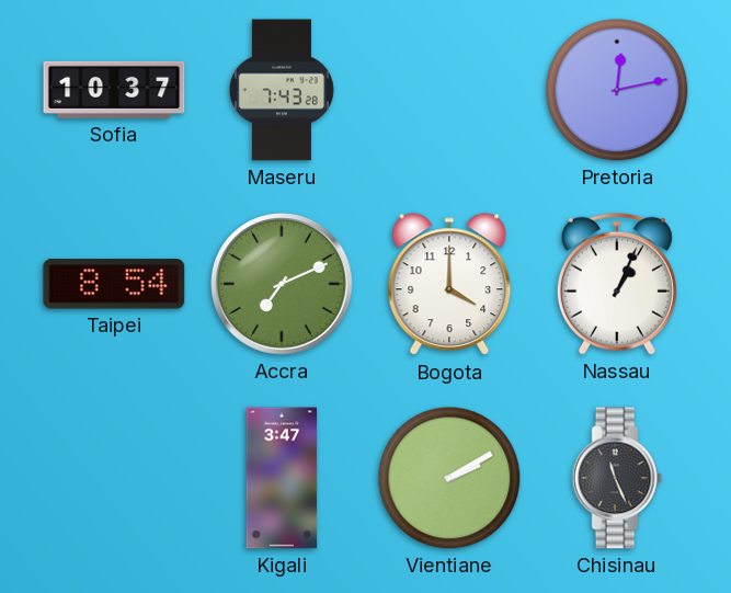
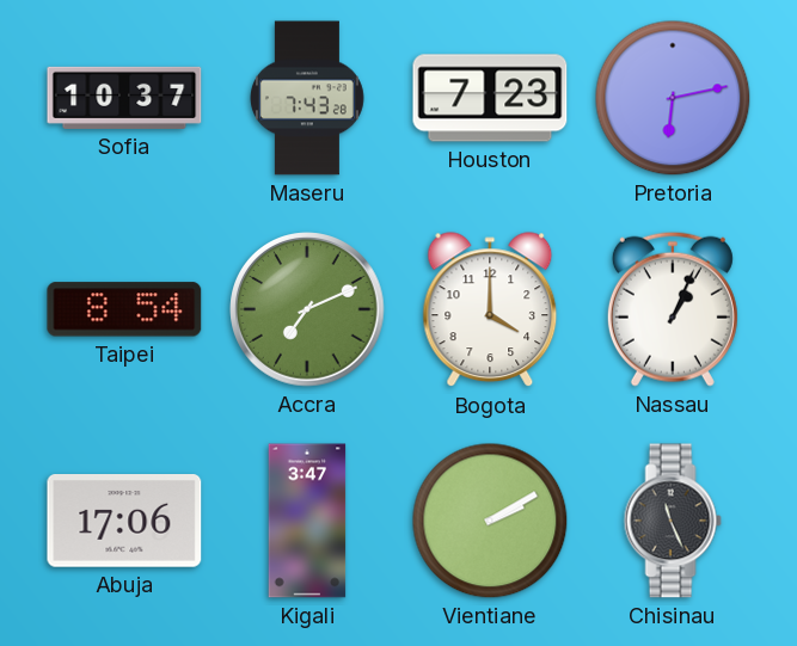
Houston: none -> 7:23 (490, 98)
Pretoria: 12:13 -> 6:13 (673, 98)
Abuja: none -> 17:06 (124, 522)
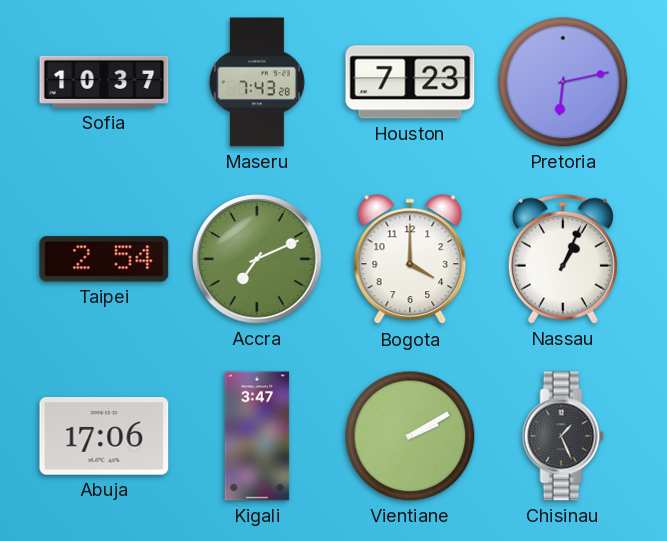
Taipei: 8:54 -> 2:54 (104, 259)
Chisinau: 11:26 -> 1:26 (563, 436)
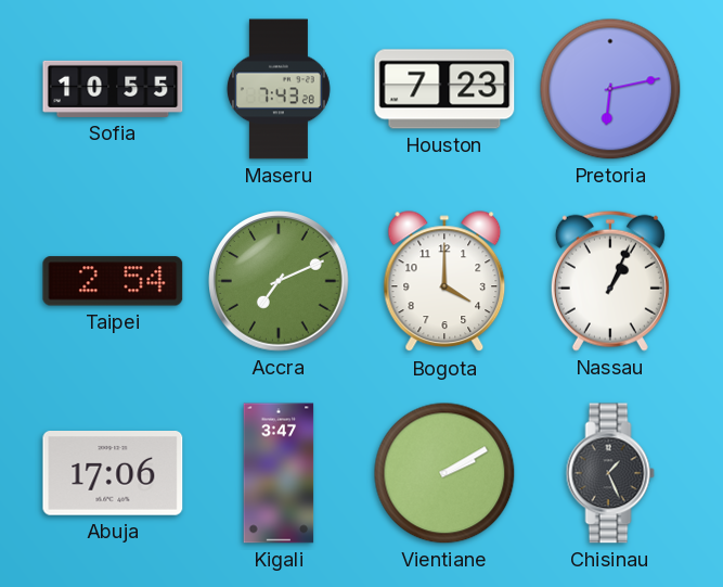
Sofia: 10:37 -> 10:55 (113, 89)
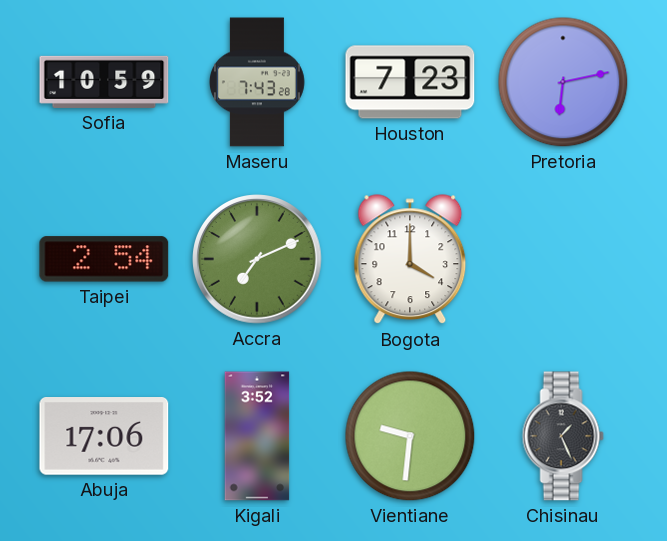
Sofia: 10:55 -> 10:59 (104, 82)
Nassau: 1:04 -> none (610, 281)
Kigali: 3:47 -> 3:52 (257, 436)
Vientiane: 2:10 -> 9:31 (410, 436)
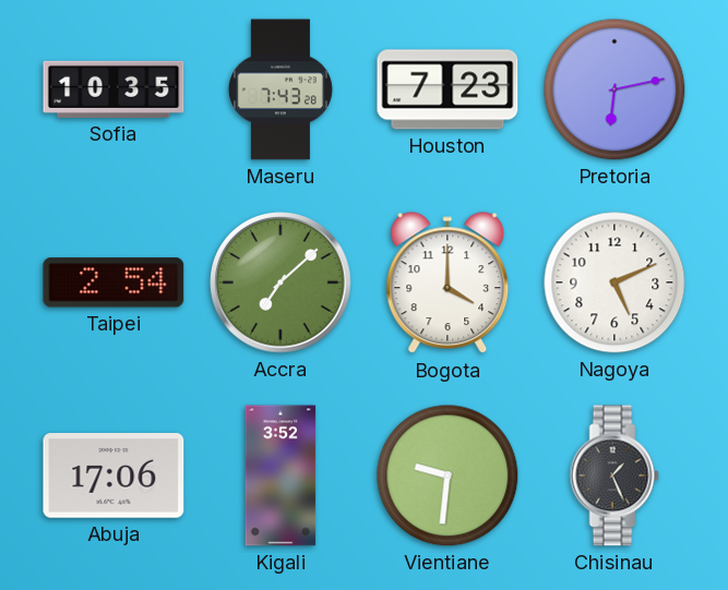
Sofia: 10:59 -> 10:35 (114, 89)
Accra: 7:11 -> 7:08 (281, 282)
Nagoya: none -> 5:11 (614, 282)
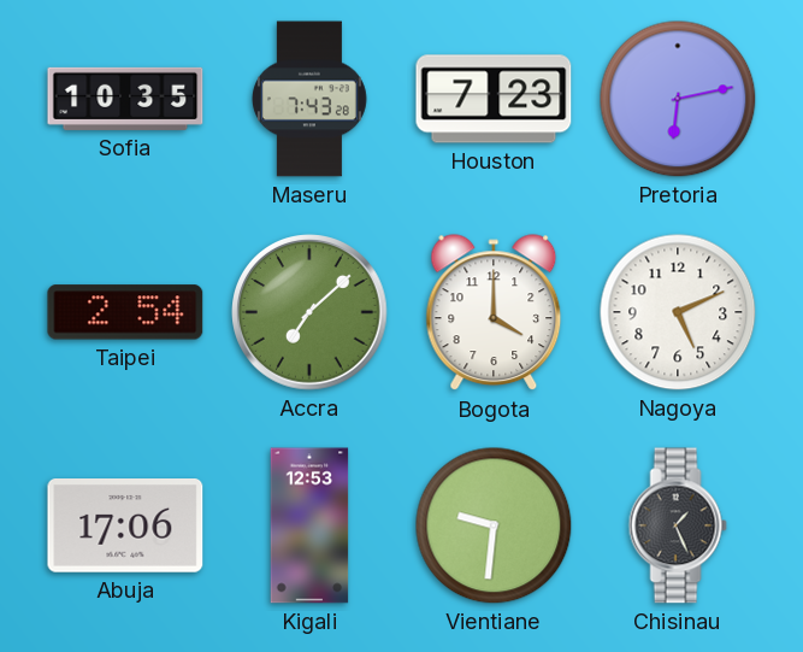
Kigali: 3:52 -> 12:53 (309, 525)
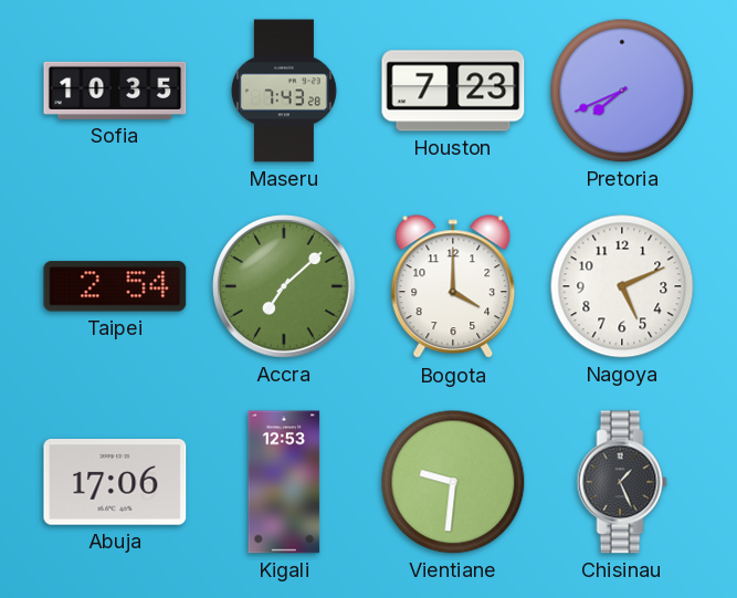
Pretoria: 6:13 -> 7:41 (622, 91)
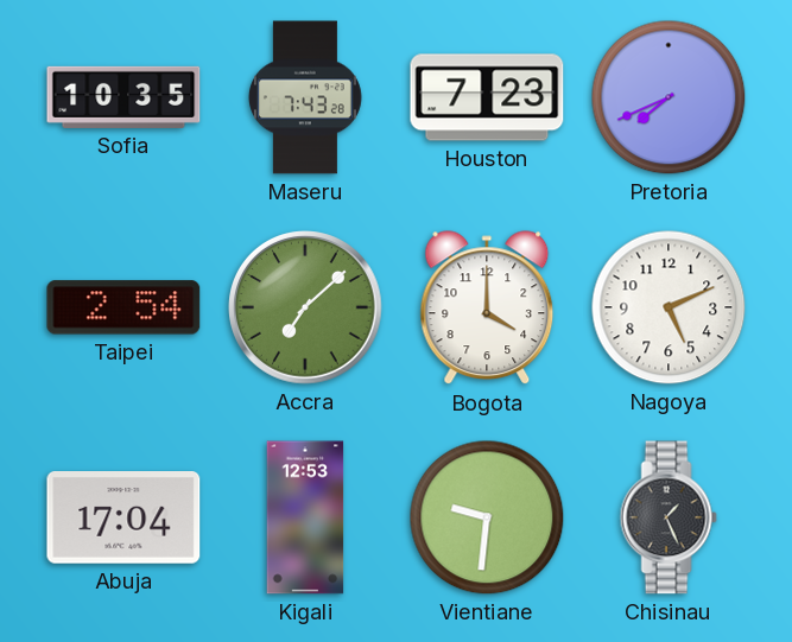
Abuja: 17:06 -> 17:04 (123, 519)
